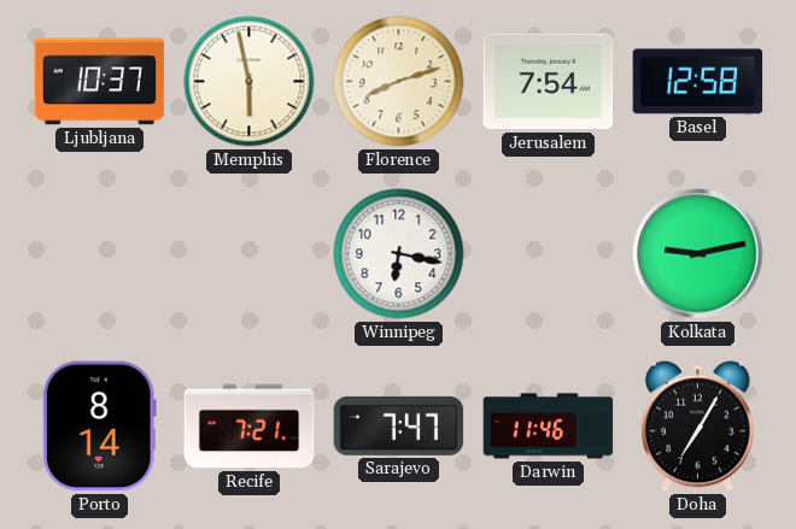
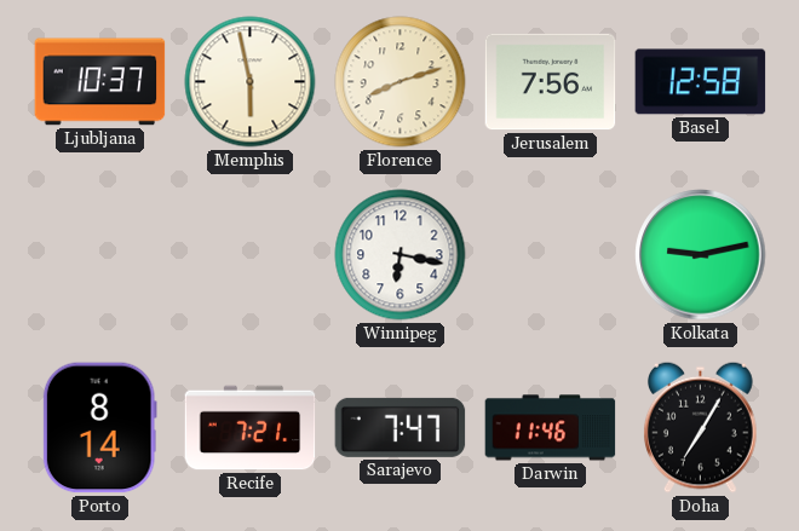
Jerusalem: 7:54 -> 7:56 (551, 82)
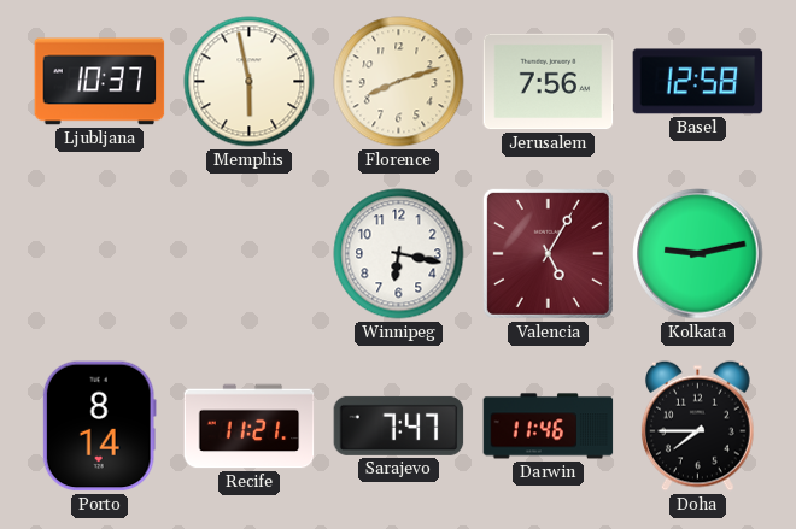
Valencia: none -> 5:05 (548, 253)
Recife: 7:21 -> 11:21 (250, 427)
Doha: 7:05 -> 7:45 (697, 425)
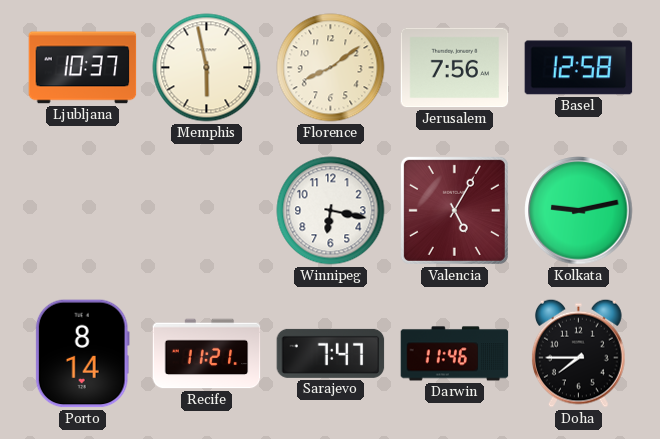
Florence: 8:12 -> 8:09 (331, 68)
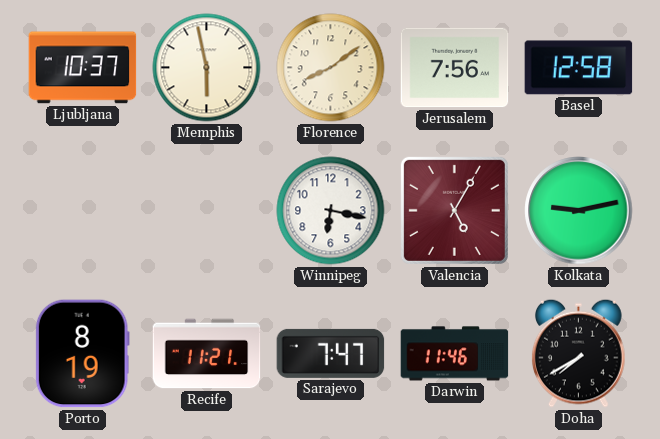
Porto: 8:14 -> 8:19 (82, 354)
Doha: 7:45 -> 7:40 (578, 353)
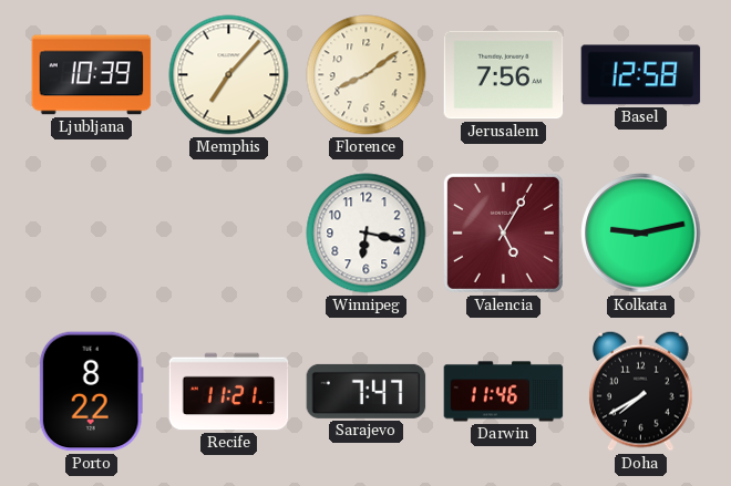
Ljubljana: 10:37 -> 10:39 (92, 75)
Memphis: 5:58 -> 7:07 (229, 75)
Porto: 8:19 -> 8:22 (91, 392)
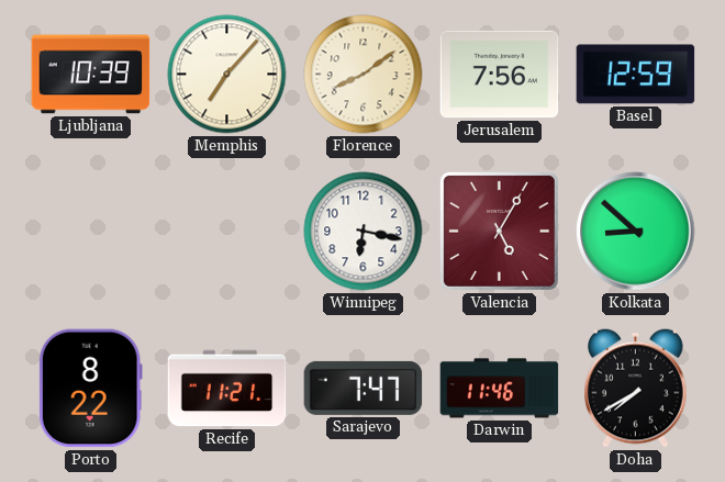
Basel: 12:58 -> 12:59 (636, 75)
Kolkata: 9:13 -> 8:52 (636, 232)
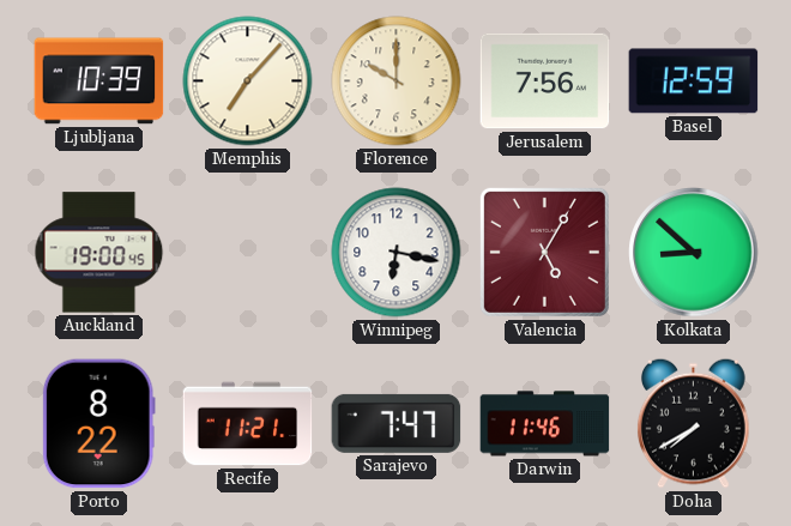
Florence: 8:09 -> 10:00 (397, 81)
Auckland: none -> 19:00 (99, 253)
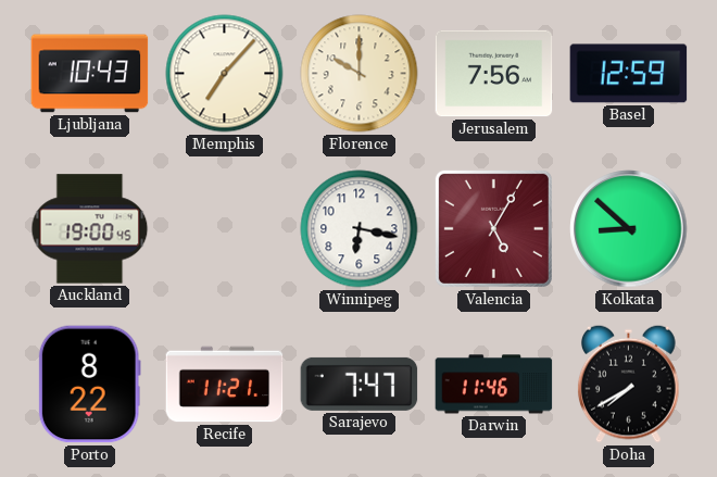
Ljubljana: 10:39 -> 10:43 (90, 74)
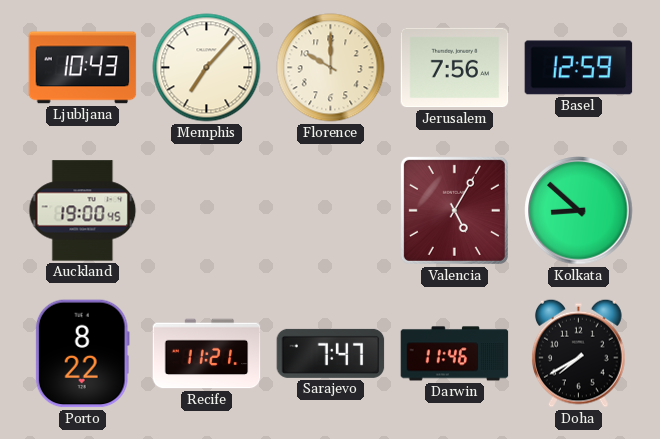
Winnipeg: 6:17 -> none (360, 229)
